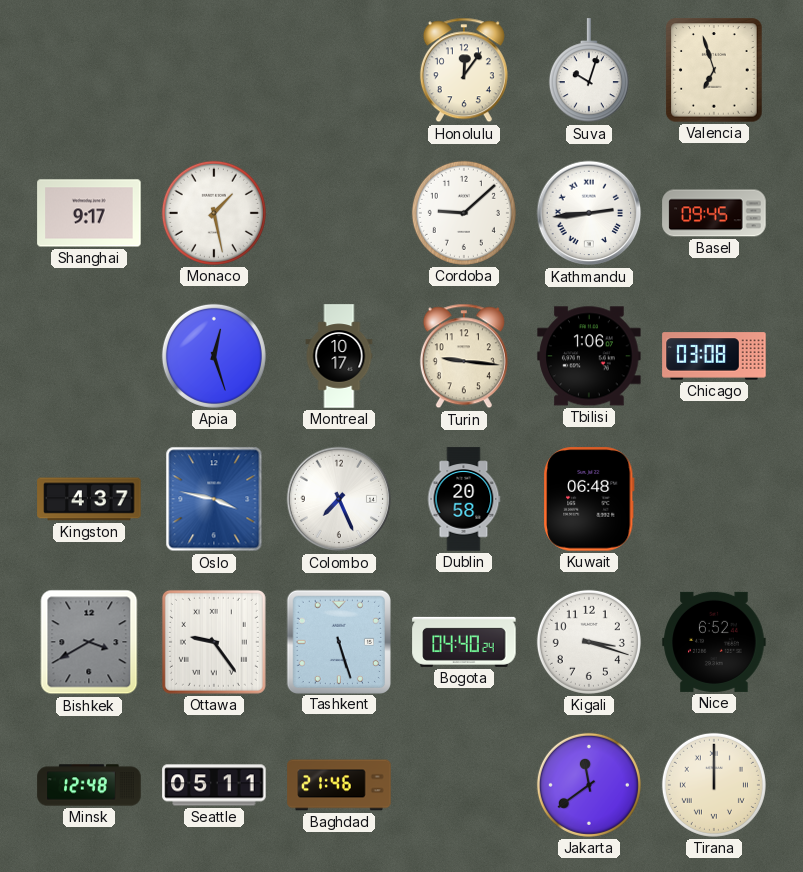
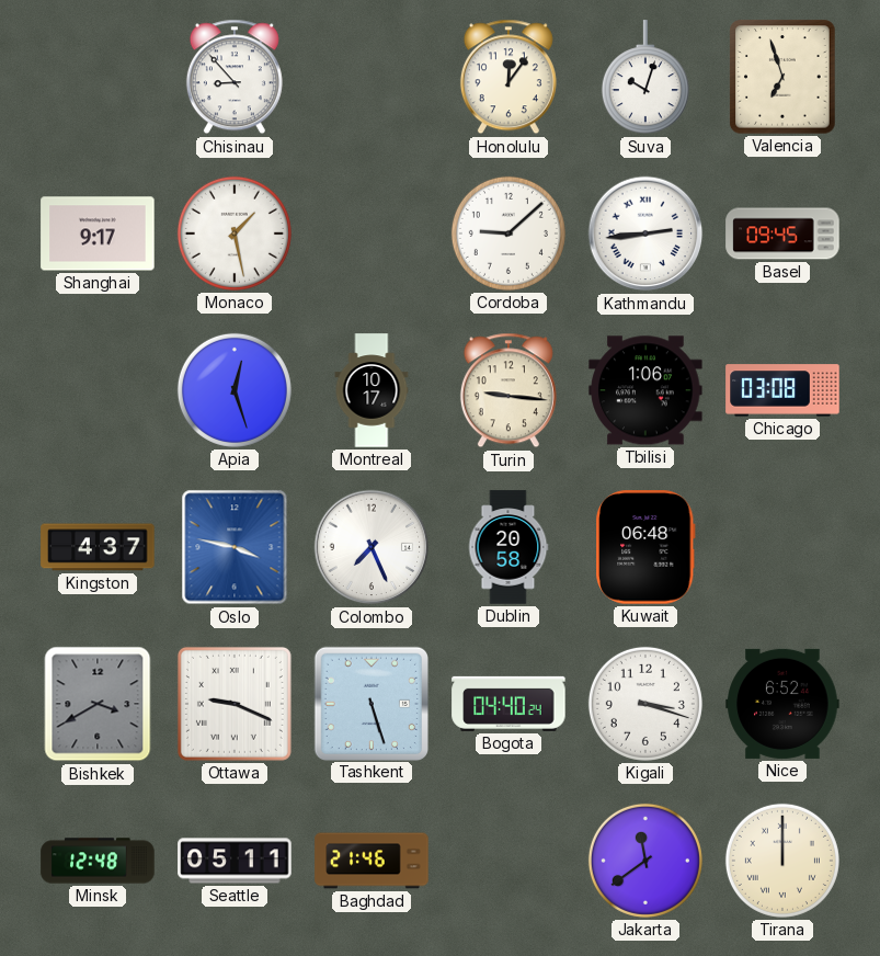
Chisinau: none -> 8:53 (235, 77)
Ottawa: 9:24 -> 9:19 (235, 704)
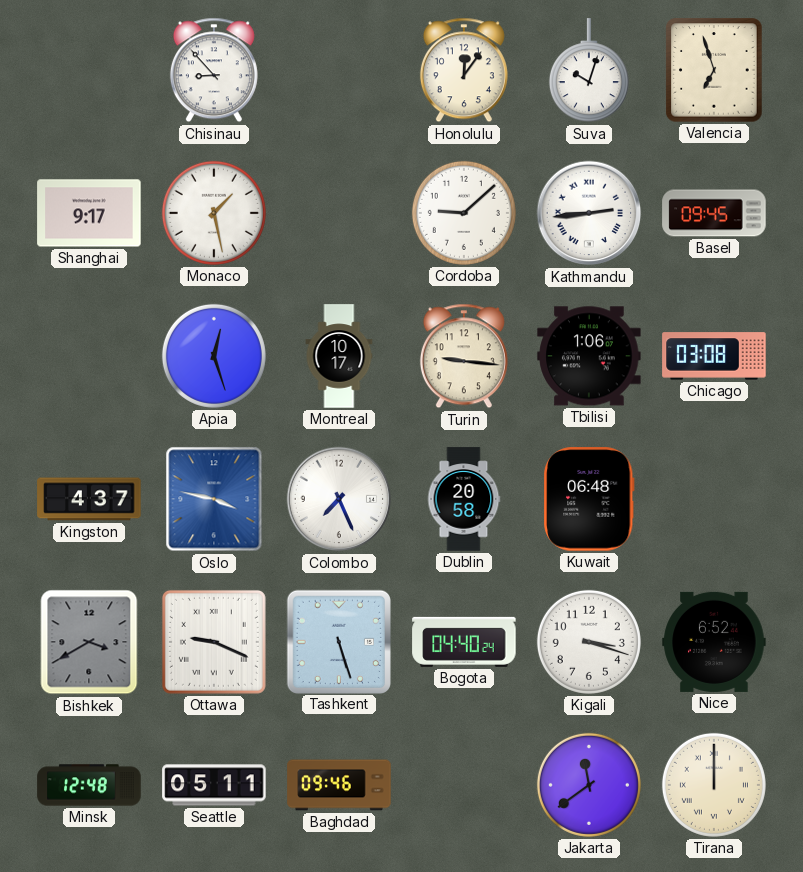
Baghdad: 21:46 -> 09:46 (339, 785)
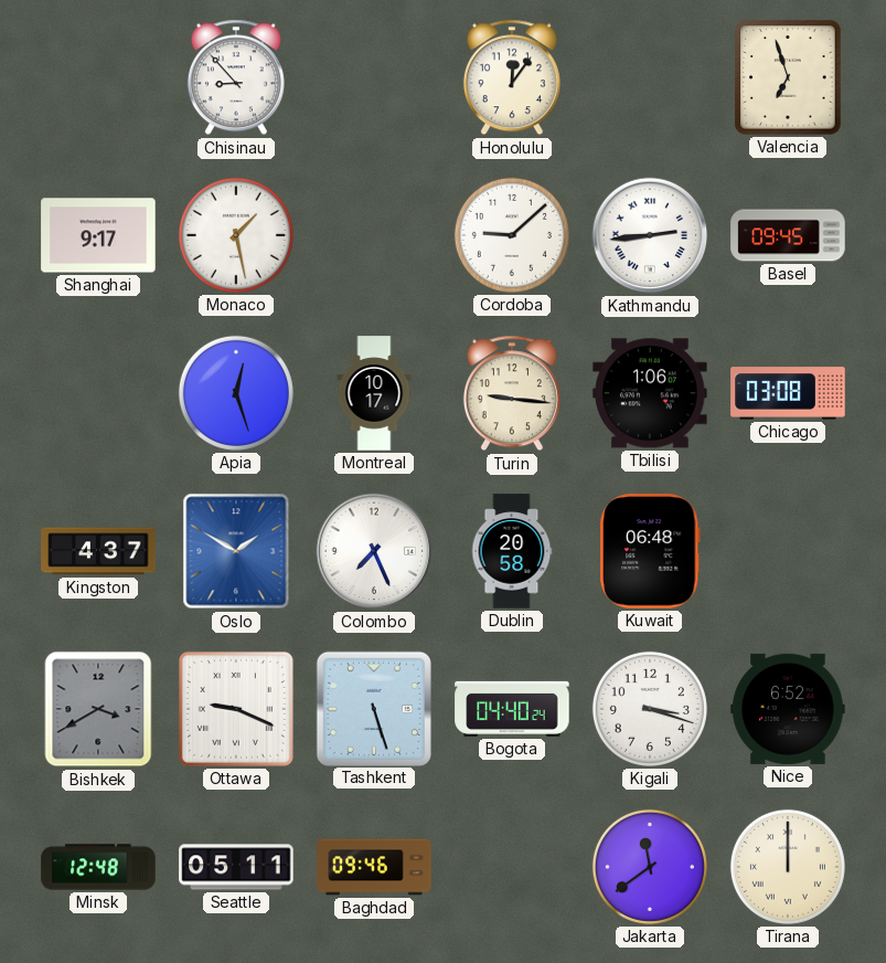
Suva: 10:03 -> none (589, 71)
Oslo: 3:47 -> 1:50 (236, 551)
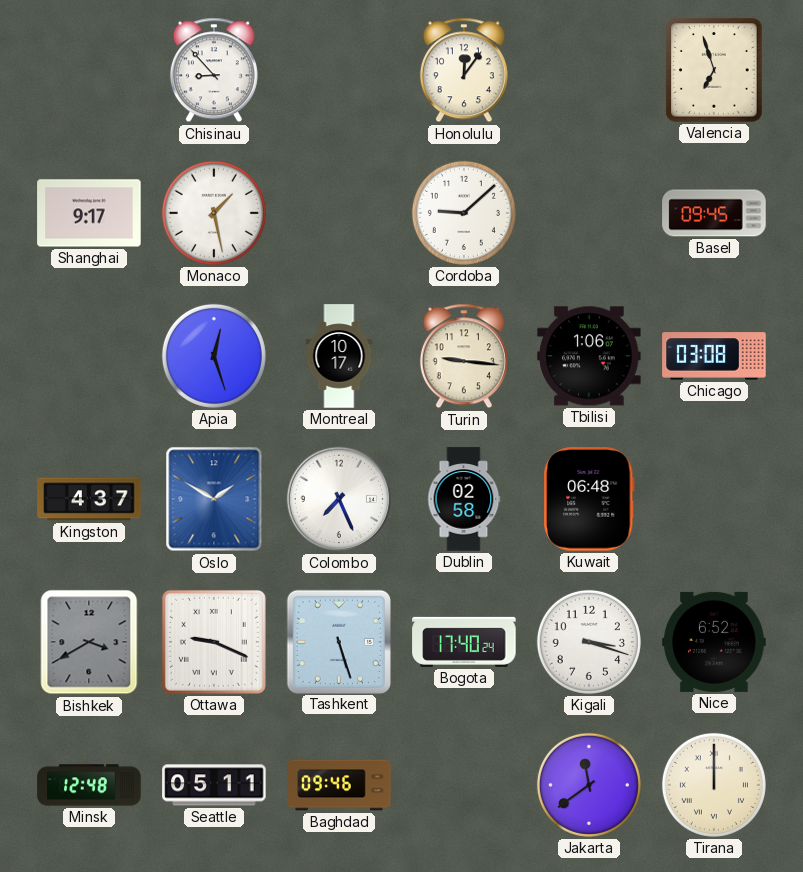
Kathmandu: 2:44 -> none (650, 235)
Dublin: 20:58 -> 02:58 (464, 499)
Bogota: 04:40 -> 17:40 (464, 642)
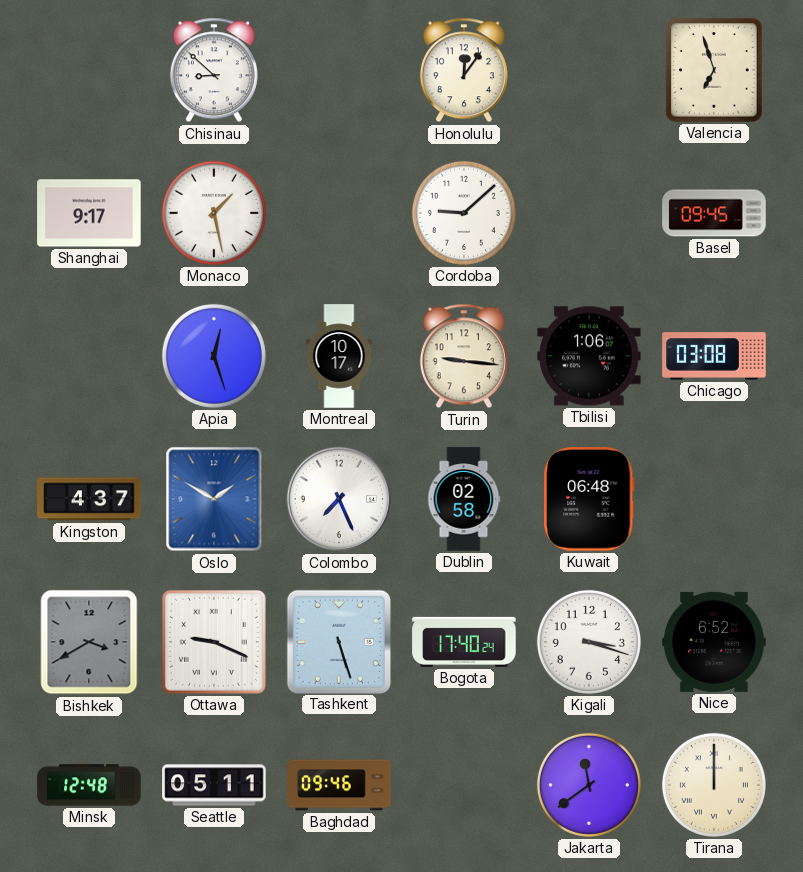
Chisinau: 8:53 -> 8:52 (214, 70)
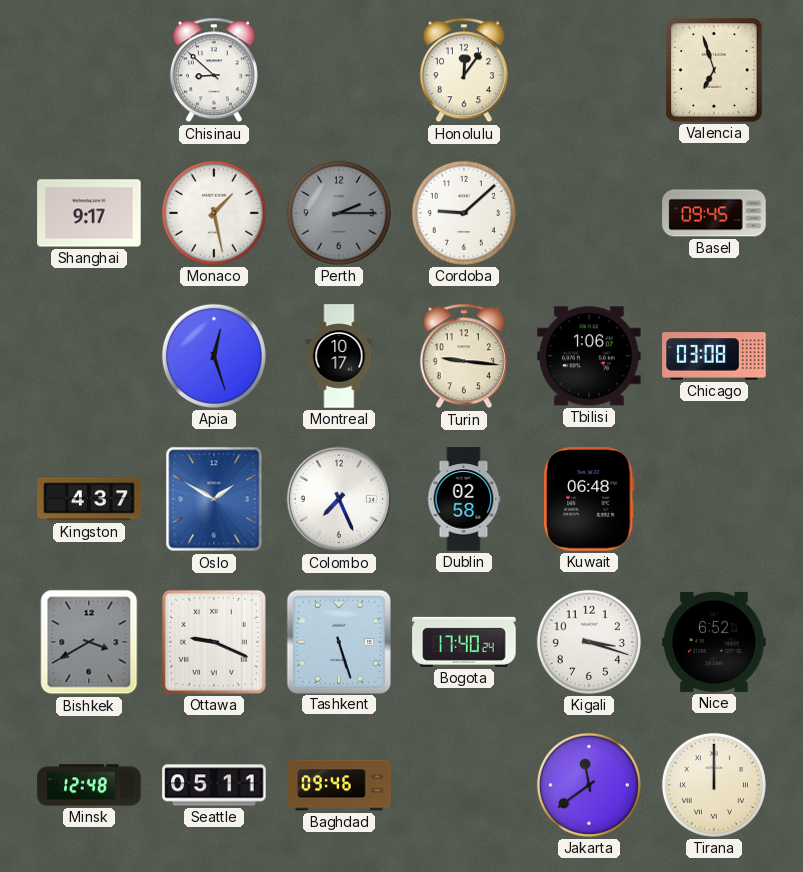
Perth: none -> 2:15 (339, 213)
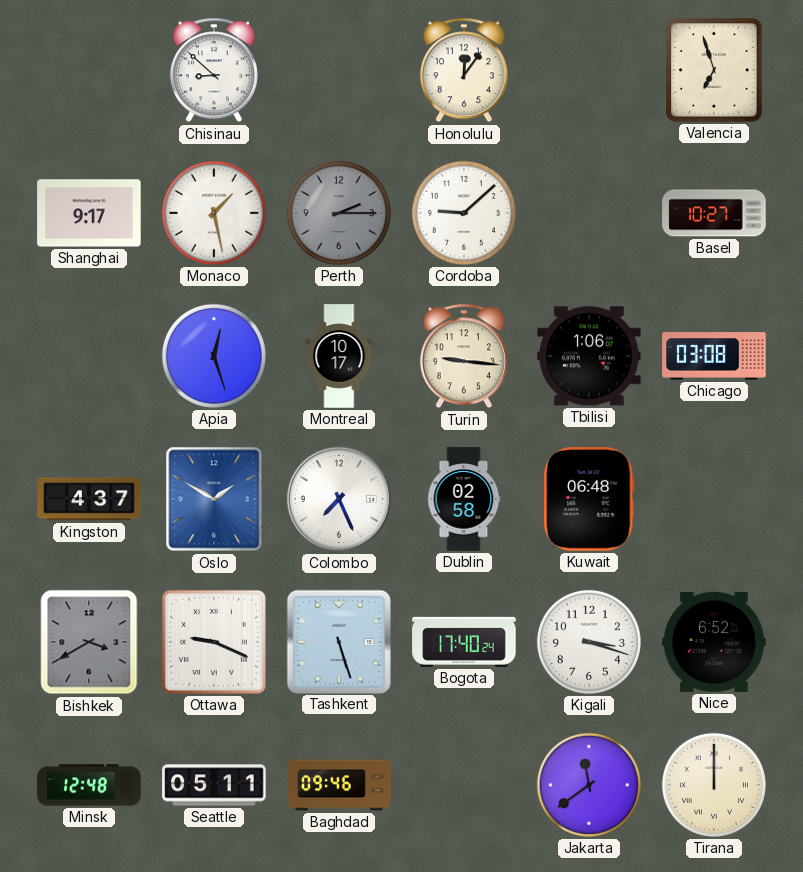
Basel: 09:45 -> 10:27 (714, 213)
